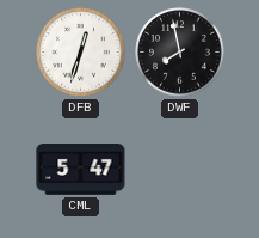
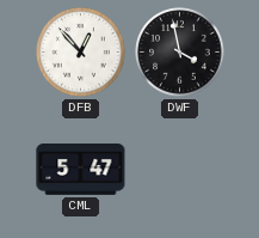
DFB: 12:33 -> 12:53 (81, 53)
DWF: 7:58 -> 3:58 (180, 53)
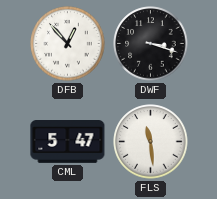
DWF: 3:58 -> 3:18 (151, 44)
FLS: none -> 11:29 (151, 142)
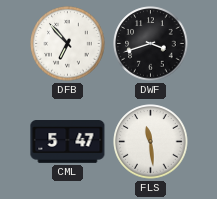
DFB: 12:53 -> 6:53 (68, 44)
DWF: 3:18 -> 3:42 (151, 44)
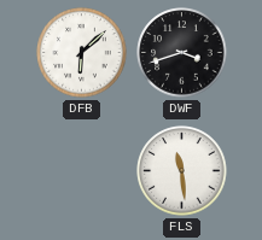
DFB: 6:53 -> 6:08 (82, 53)
CML: 5:47 -> none (68, 142)
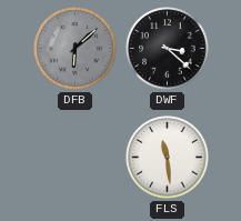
DFB dial: white -> grey (76, 49)
DWF: 3:42 -> 3:22 (168, 49)
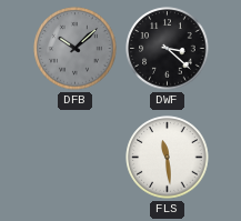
DFB: 6:08 -> 10:08 (76, 49)
